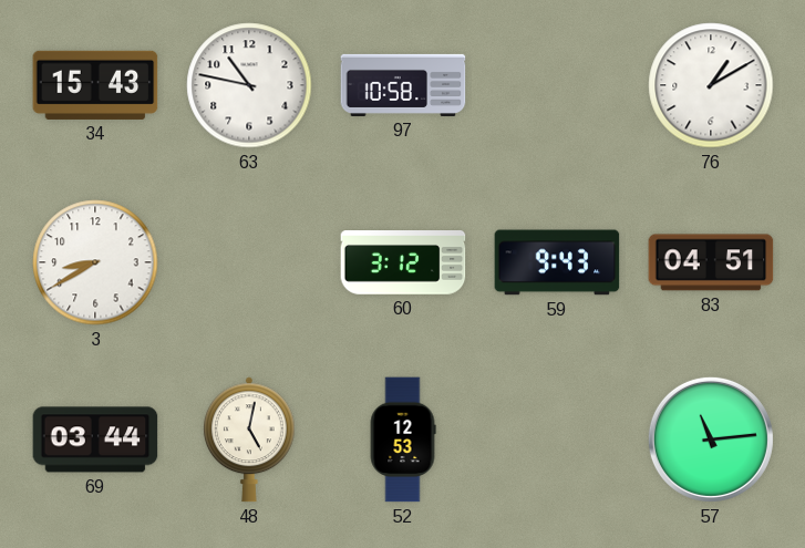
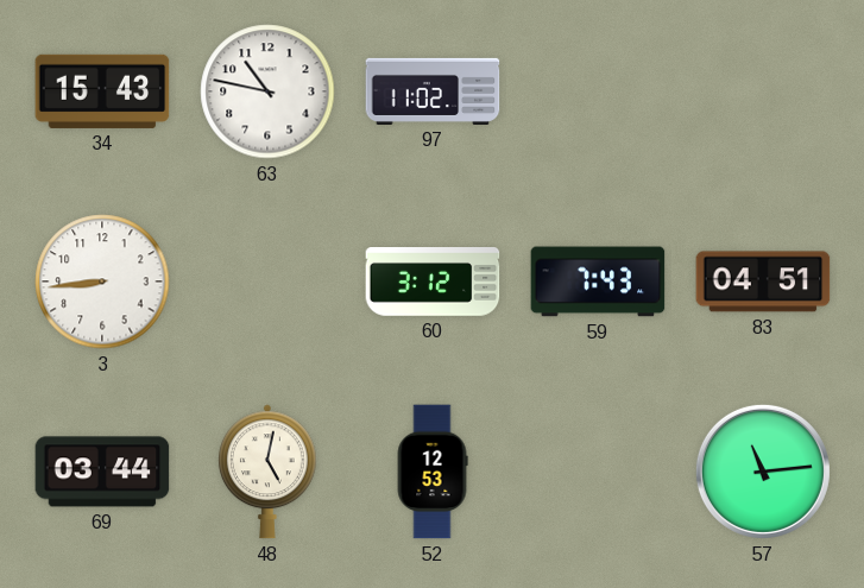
97: 10:58 -> 11:02 (433, 91)
76: 1:10 -> none (711, 85)
3: 8:40 -> 8:44 (102, 282)
59: 9:43 -> 7:43 (598, 282)
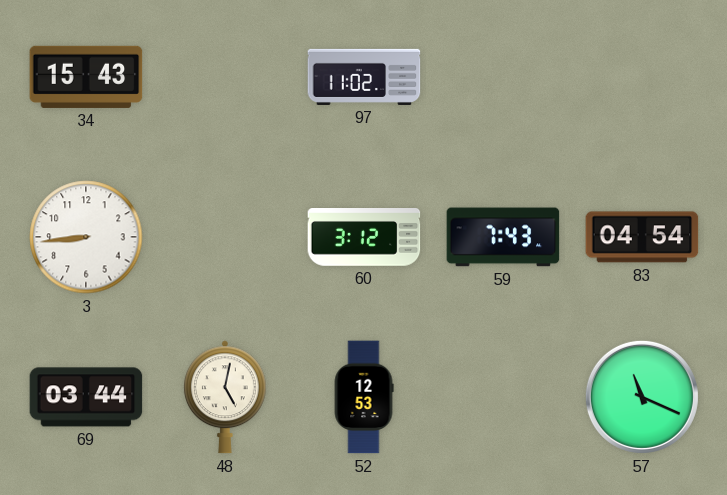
63: 10:47 -> none (267, 91)
83: 04:51 -> 04:54 (642, 237)
57: 11:14 -> 11:19 (642, 397)
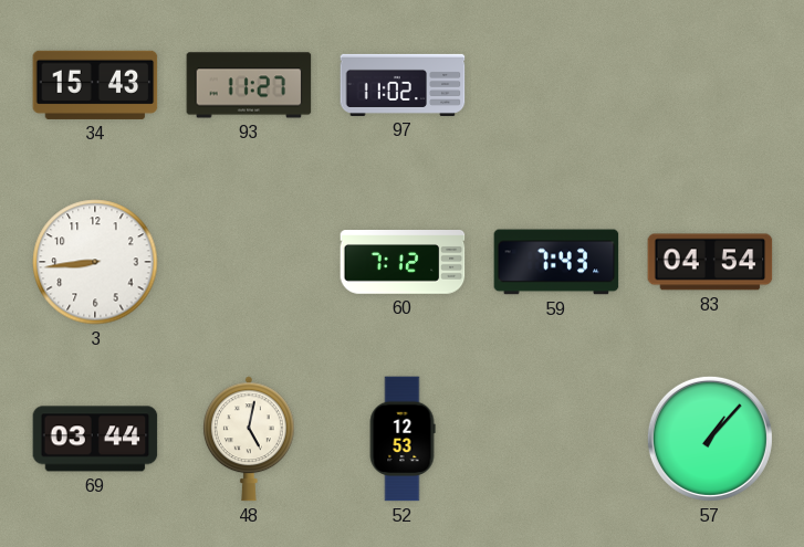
93: none -> 11:27 (249, 85)
60: 3:12 -> 7:12 (403, 263)
57: 11:19 -> 1:07 (710, 439)
